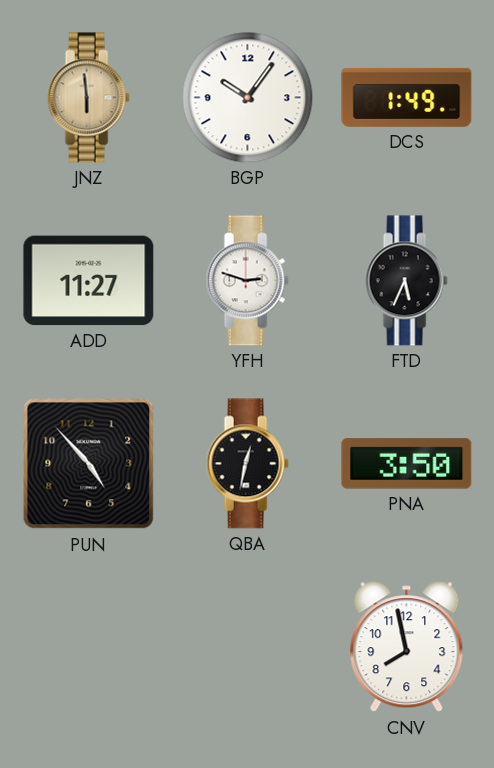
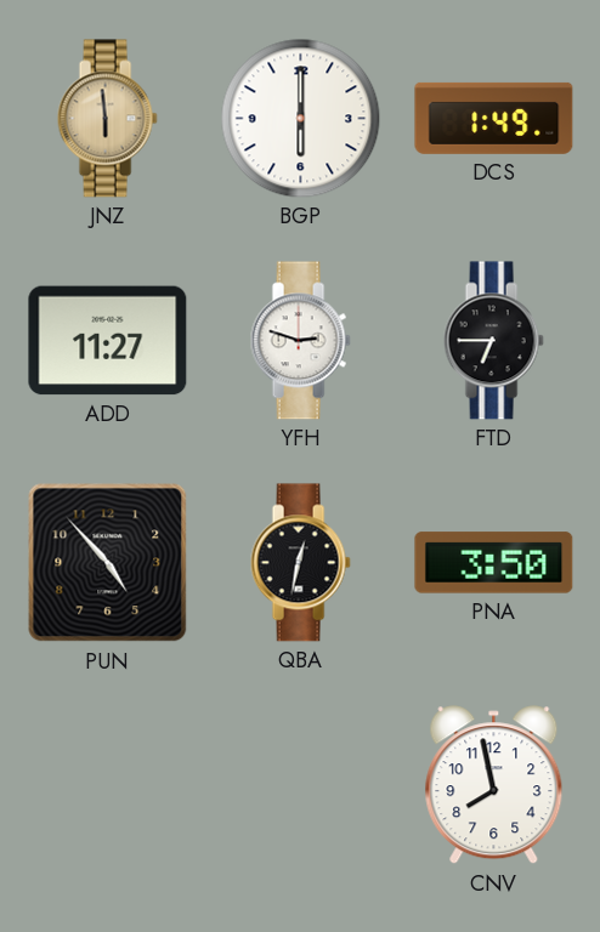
BGP: 10:06 -> 6:00 (301, 119)
FTD: 5:34 -> 6:45 (493, 341)
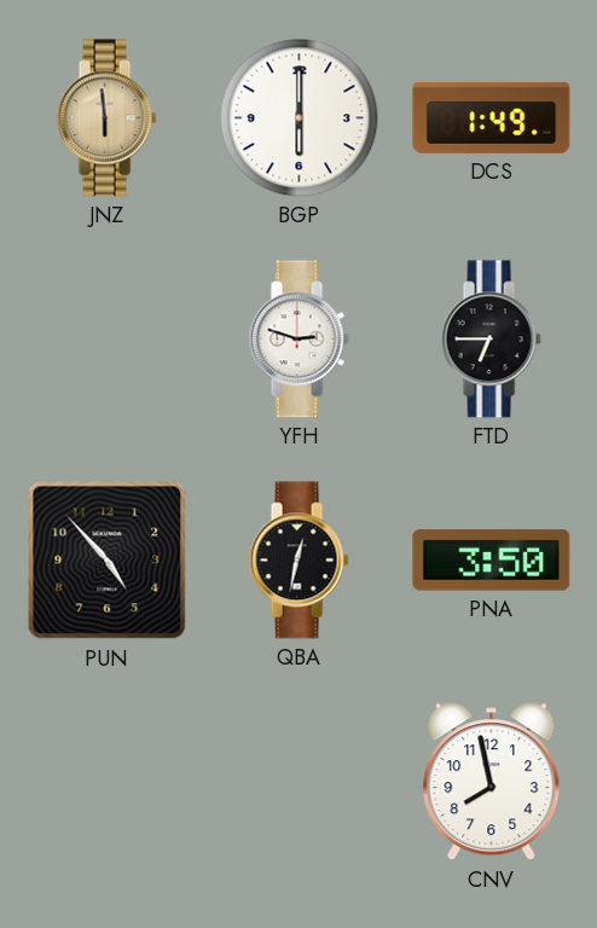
ADD: 11:27 -> none (108, 341)
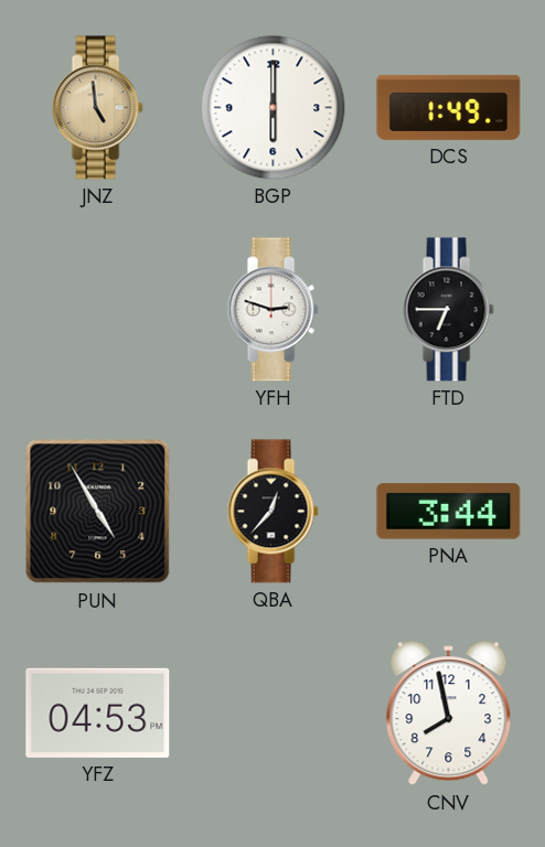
JNZ: 5:59 -> 4:59 (97, 108)
PUN: 4:53 -> 4:55 (98, 512)
QBA: 12:32 -> 12:37 (272, 512)
PNA: 3:50 -> 3:44 (449, 512)
YFZ: none -> 04:53 (98, 712)
